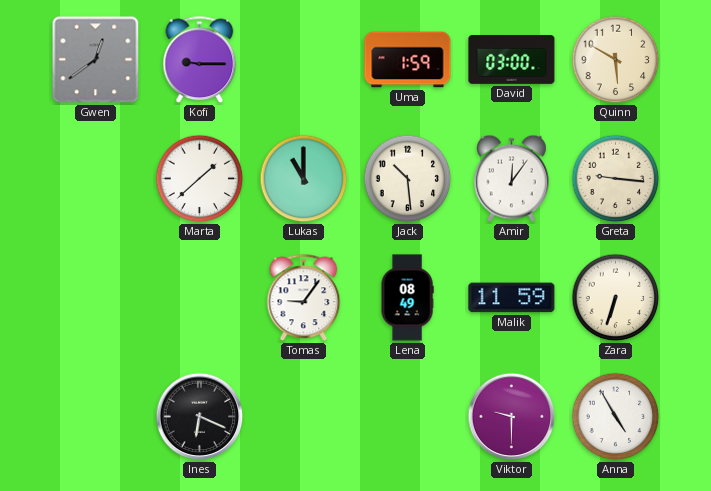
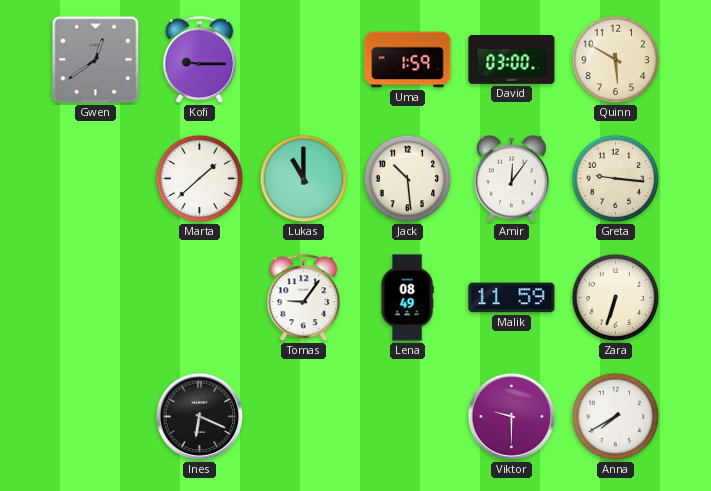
Anna: 4:55 -> 7:40 (616, 417)
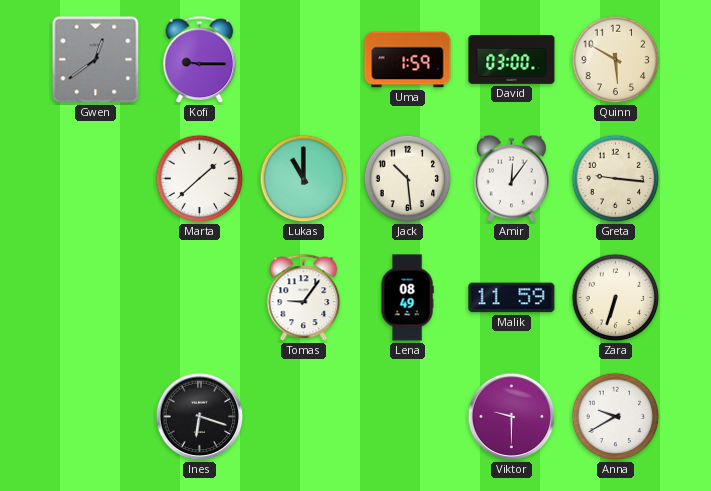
Ines: 6:19 -> 6:18 (200, 417)
Anna: 7:40 -> 9:40 (616, 417)
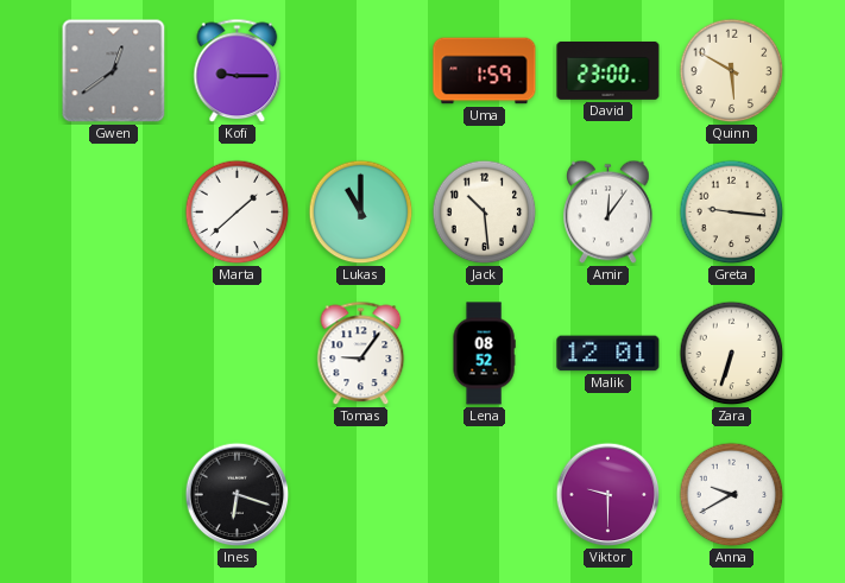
David: 03:00 -> 23:00 (608, 71)
Lena: 08:49 -> 08:52 (484, 354)
Malik: 11:59 -> 12:01 (608, 354)
